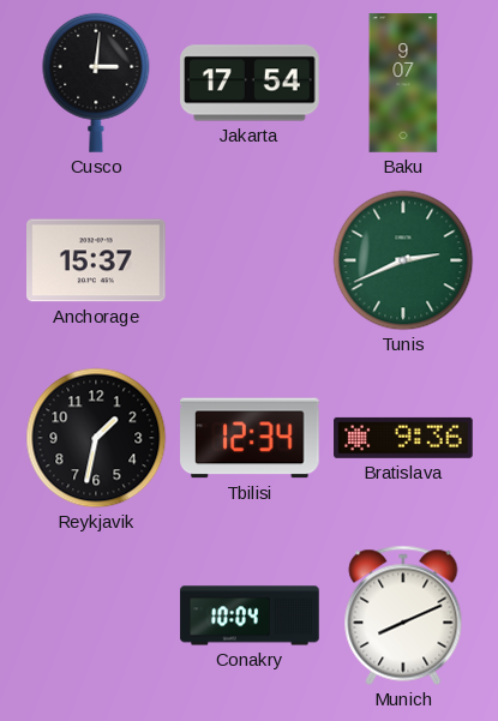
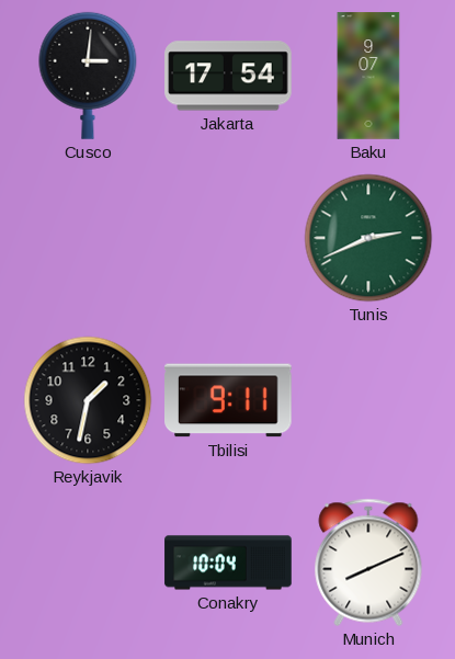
Anchorage: 15:37 -> none (97, 260)
Tbilisi: 12:34 -> 9:11 (229, 400)
Bratislava: 9:36 -> none (403, 438)
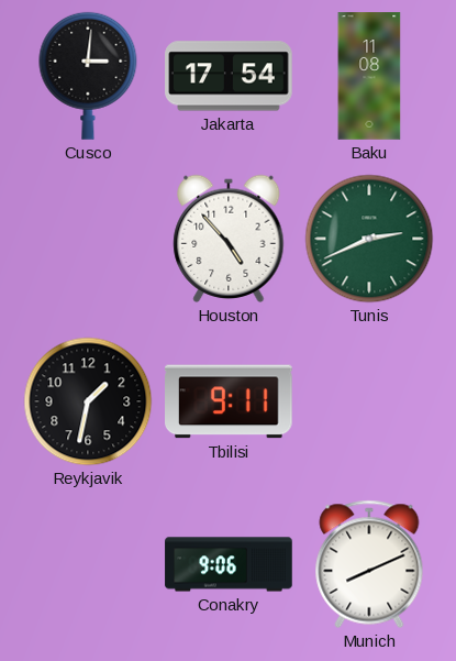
Baku: 9:07 -> 11:08 (369, 76)
Houston: none -> 4:53 (229, 239)
Conakry: 10:04 -> 9:06 (229, 564)
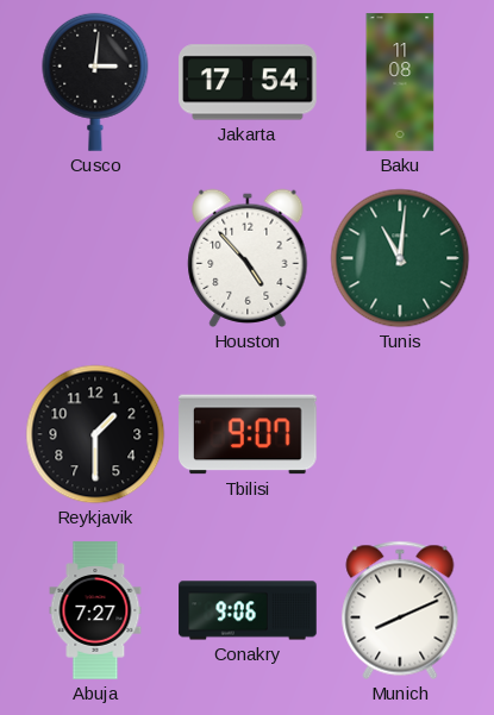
Tunis: 2:41 -> 11:01 (400, 258)
Reykjavik: 1:32 -> 1:30 (95, 434)
Tbilisi: 9:11 -> 9:07 (249, 434)
Abuja: none -> 7:27 (95, 610)
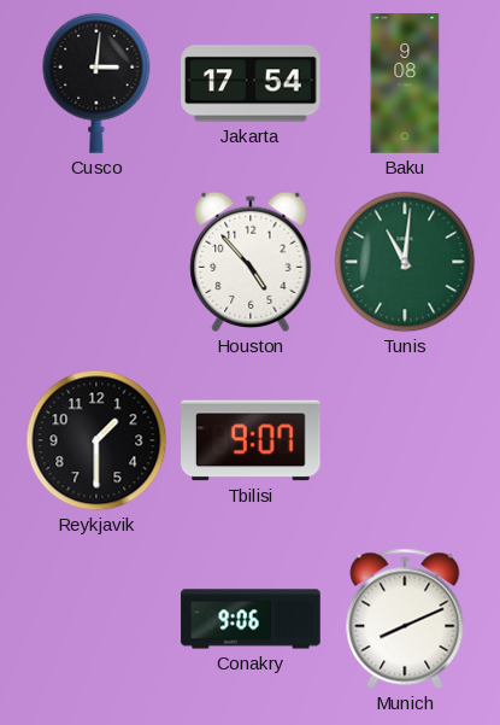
Baku: 11:08 -> 9:08 (405, 83)
Abuja: 7:27 -> none (95, 610)
